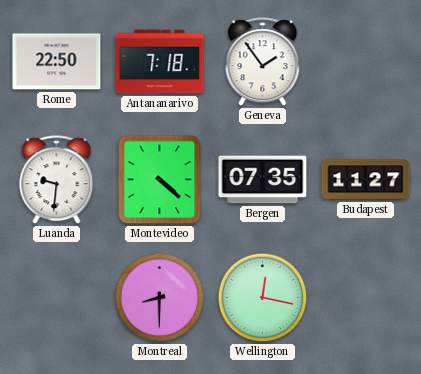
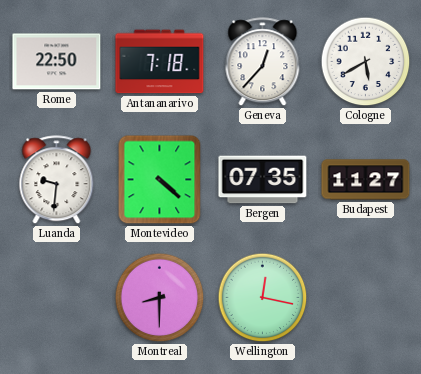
Geneva: 1:54 -> 12:37 (263, 62)
Cologne: none -> 5:40 (366, 62)
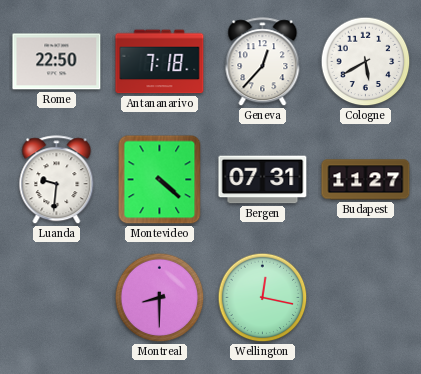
Bergen: 07:35 -> 07:31 (263, 180)
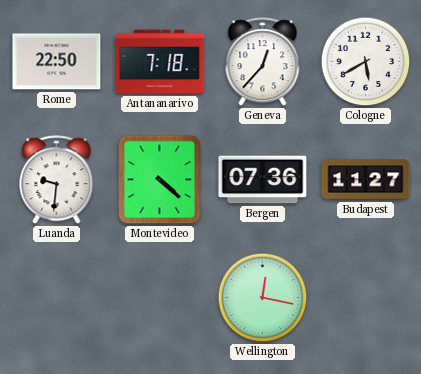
Bergen: 07:31 -> 07:36 (263, 180)
Montreal: 8:30 -> none (160, 298)
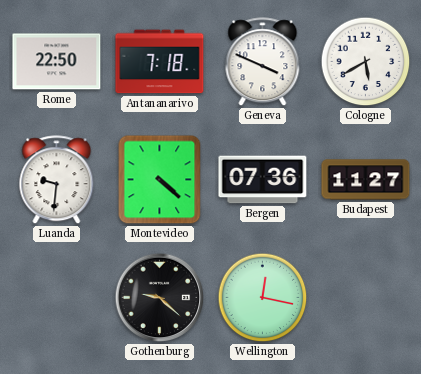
Geneva: 12:37 -> 3:49 (263, 62)
Gothenburg: none -> 9:22 (160, 298)
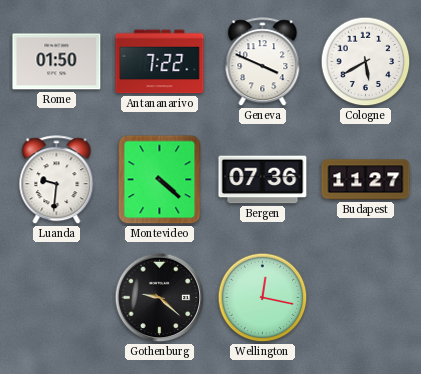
Rome: 22:50 -> 01:50 (57, 62)
Antananarivo: 7:18 -> 7:22 (160, 62)
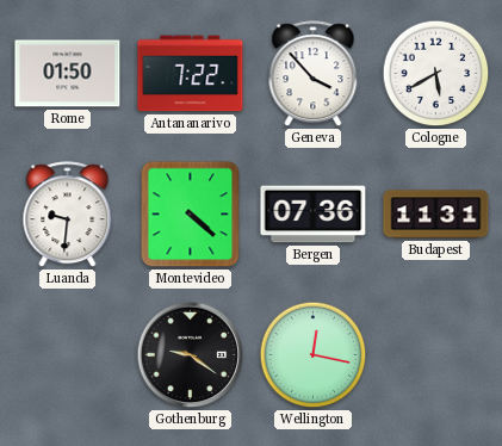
Geneva: 3:49 -> 3:53 (314, 74)
Budapest: 11:27 -> 11:31 (436, 215)
Gothenburg: 9:22 -> 9:21 (191, 355)
